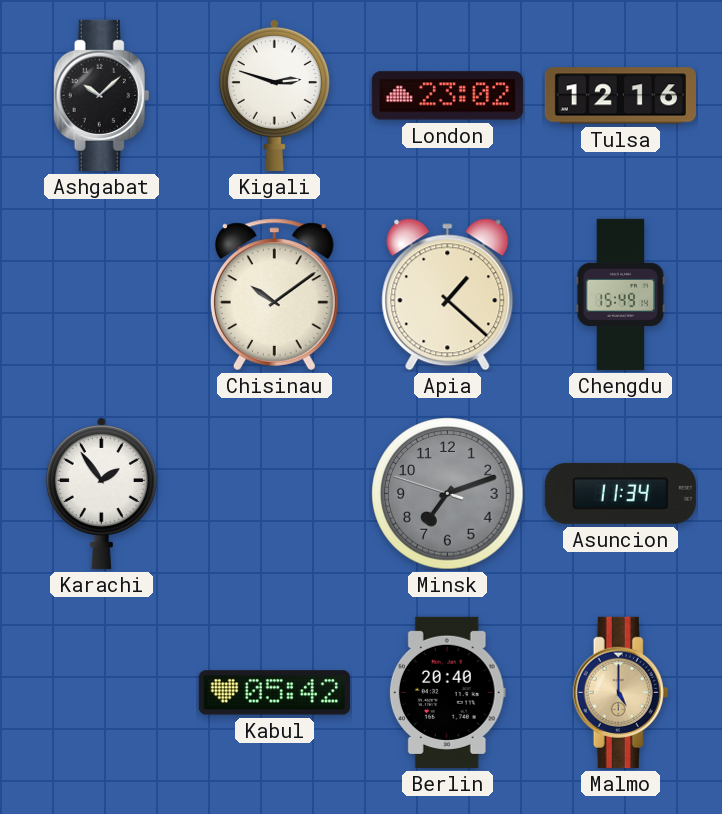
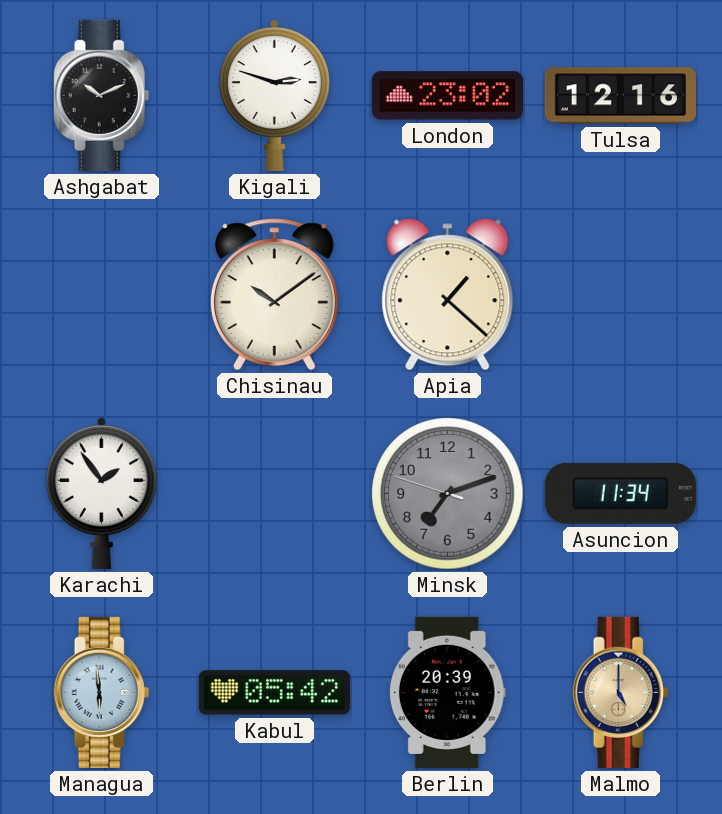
Ashgabat: 10:08 -> 10:11 (102, 95)
Chengdu: 15:49 -> none (621, 294)
Managua: none -> 5:59 (102, 692)
Berlin: 20:40 -> 20:39 (447, 692)
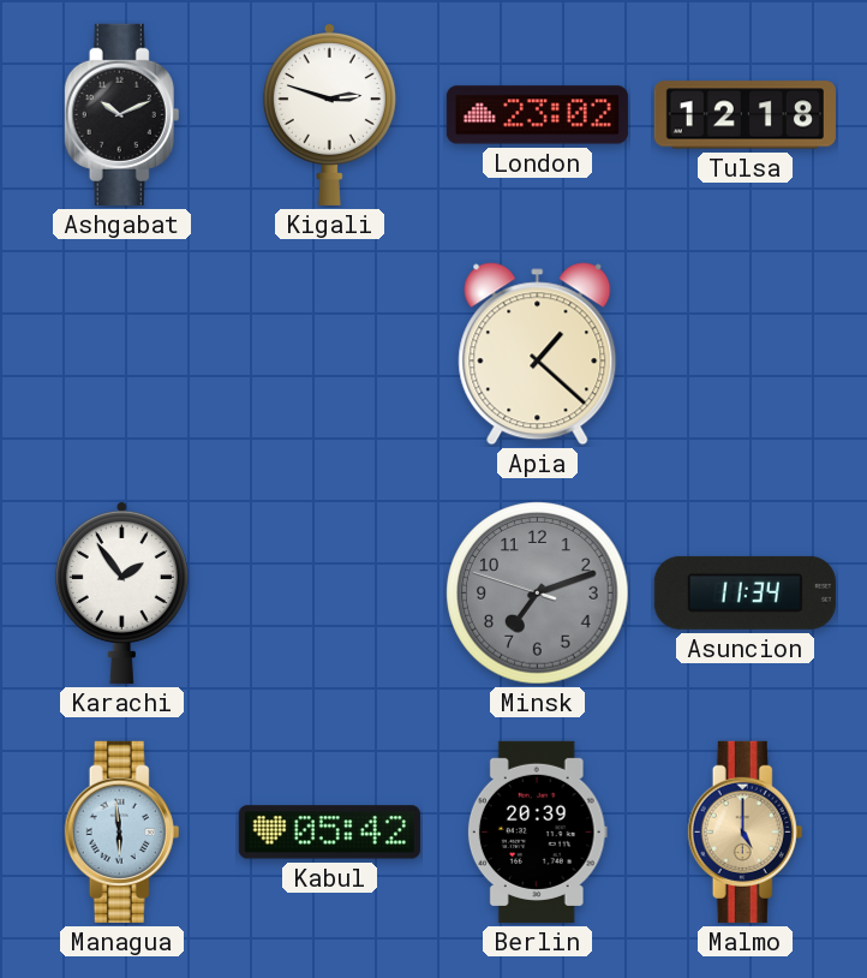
Tulsa: 12:16 -> 12:18 (745, 115)
Chisinau: 10:09 -> none (274, 295)
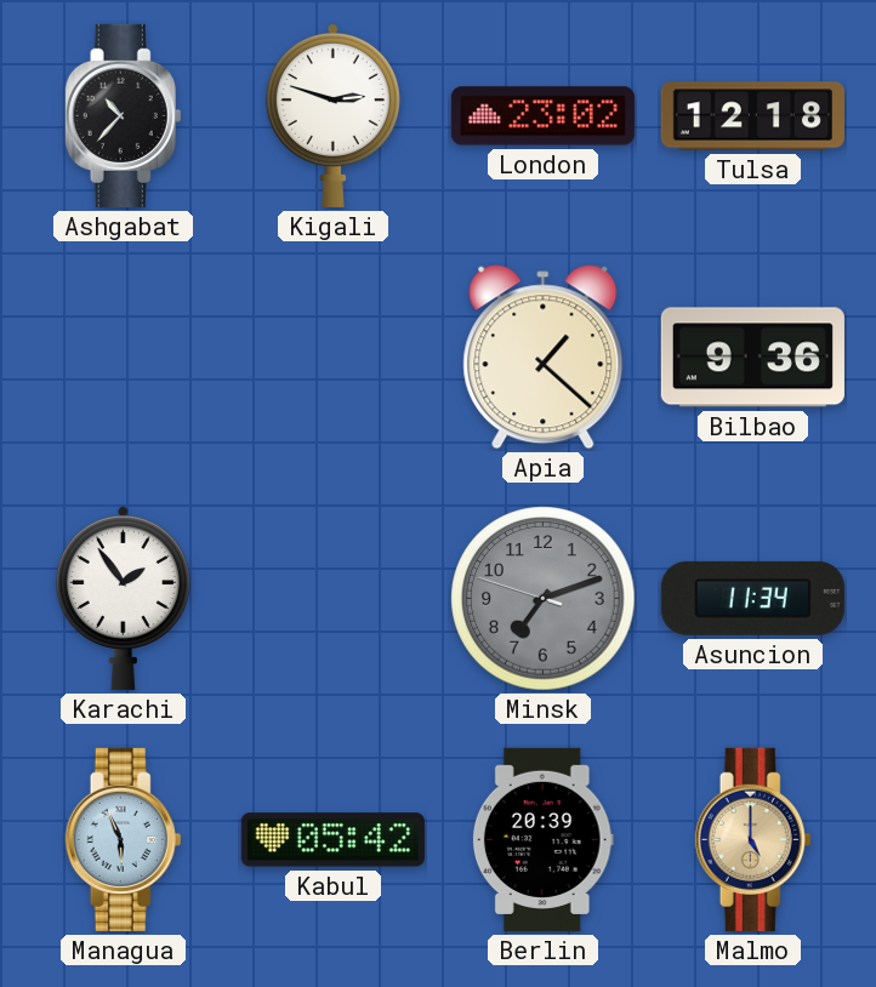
Ashgabat: 10:11 -> 10:37 (124, 115)
Bilbao: none -> 9:36 (752, 358)
Managua: 5:59 -> 5:56 (124, 839)
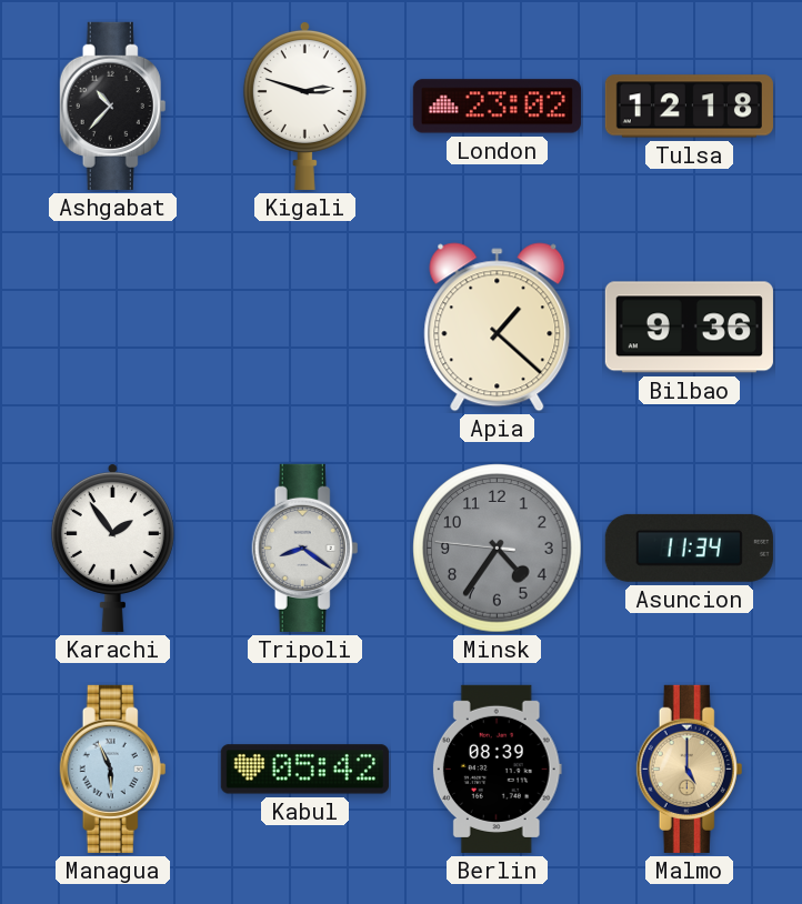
Tripoli: none -> 8:21 (305, 548)
Minsk: 7:11 -> 4:35 (498, 549)
Berlin: 20:39 -> 08:39 (497, 769)
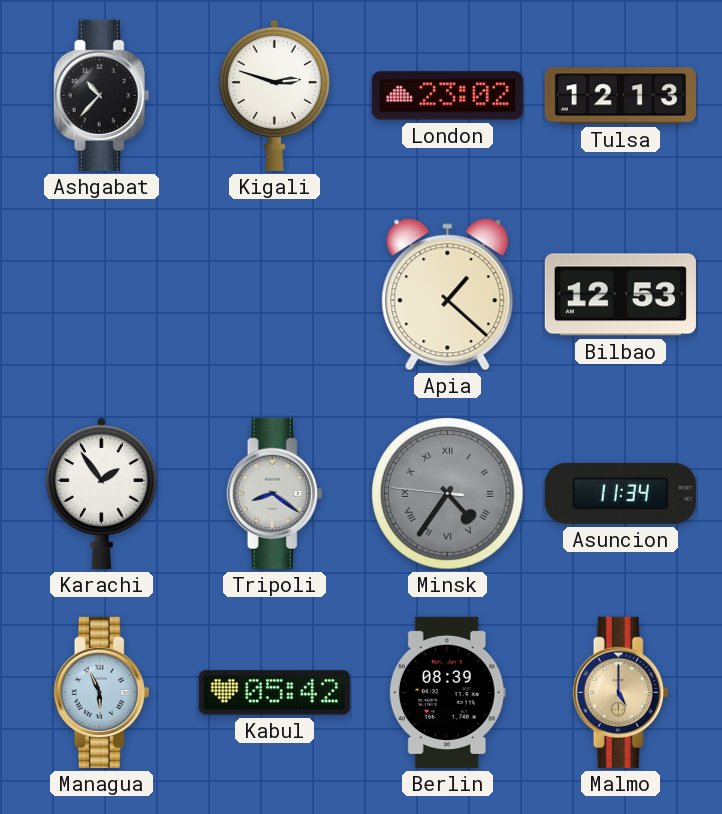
Tulsa: 12:18 -> 12:13 (620, 96)
Bilbao: 9:36 -> 12:53 (620, 295)
Minsk numerals: Arabic -> Roman (448, 494)
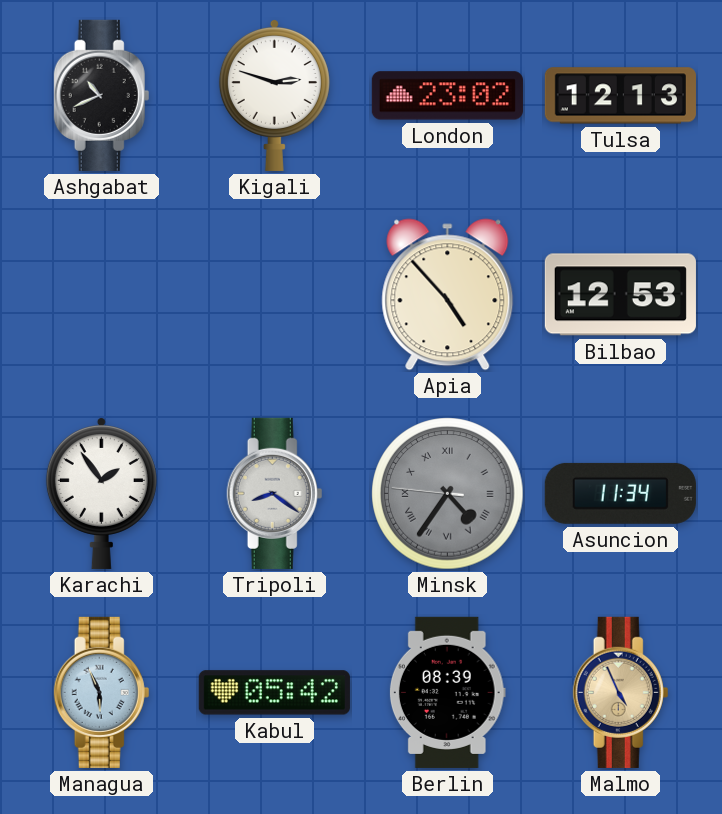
Ashgabat: 10:37 -> 10:41 (102, 95)
Apia: 1:22 -> 4:53 (448, 295)
Malmo: 5:00 -> 4:56 (621, 692)
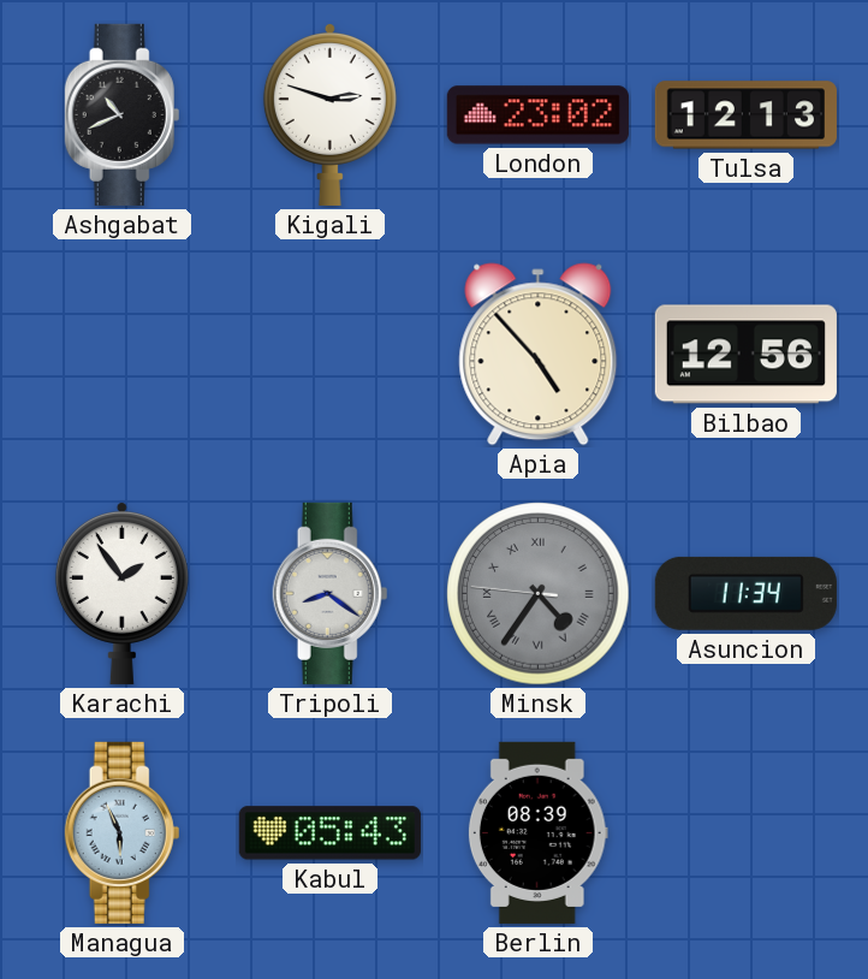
Bilbao: 12:53 -> 12:56 (745, 355)
Kabul: 05:42 -> 05:43 (329, 833)
Malmo: 4:56 -> none (621, 692)
